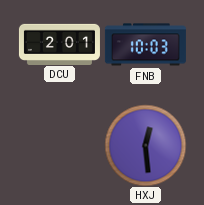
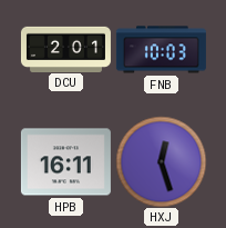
HPB: none -> 16:11 (65, 162)
HXJ: 12:29 -> 12:27 (161, 161)
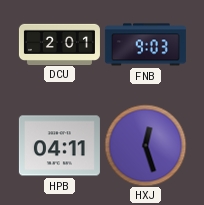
FNB: 10:03 -> 9:03 (145, 45)
HPB: 16:11 -> 04:11 (59, 146)
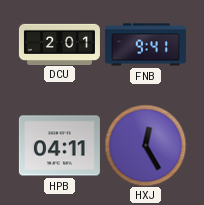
FNB: 9:03 -> 9:41 (145, 45)
HXJ: 12:27 -> 12:25 (145, 145)
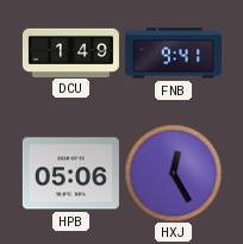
DCU: 2:01 -> 1:49 (70, 52)
HPB: 04:11 -> 05:06 (70, 174)
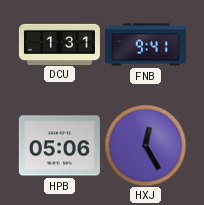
DCU: 1:49 -> 1:31 (59, 44)
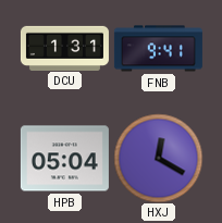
HPB: 05:06 -> 05:04 (64, 159)
HXJ: 12:25 -> 12:20 (158, 158)
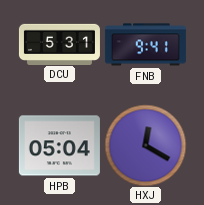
DCU: 1:31 -> 5:31 (59, 44)
